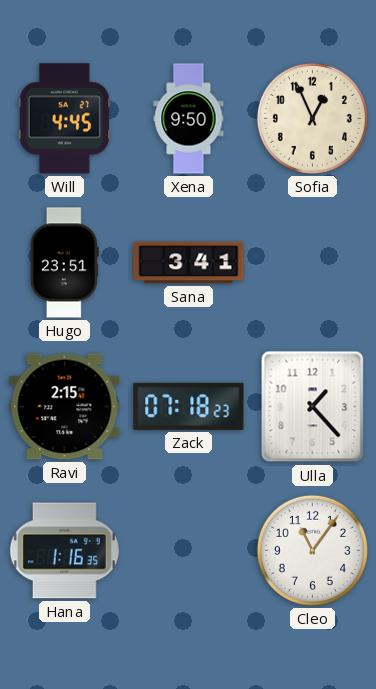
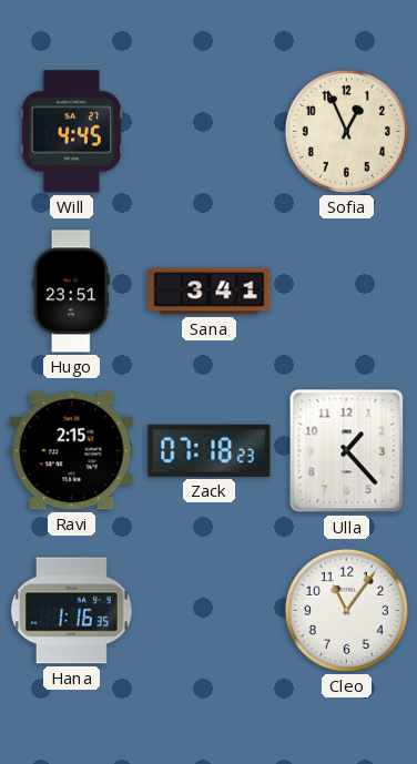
Xena: 9:50 -> none (189, 119)
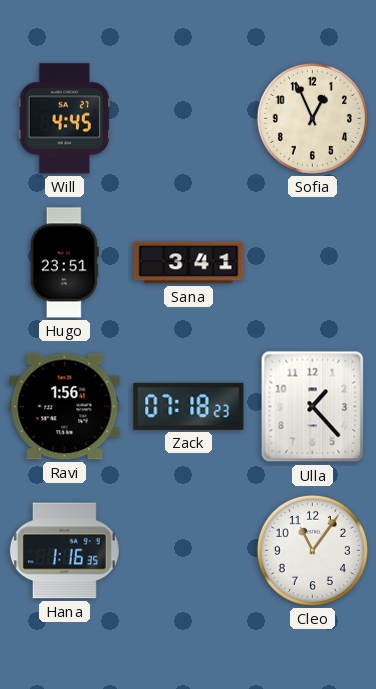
Ravi: 2:15 -> 1:56 (65, 407)
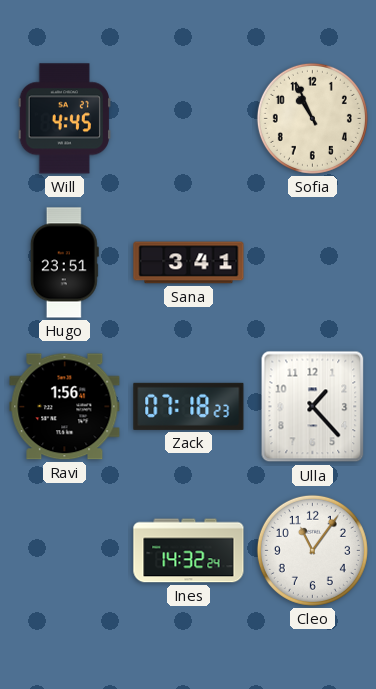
Sofia: 12:56 -> 10:56 (312, 118)
Hana: 1:16 -> none (64, 551)
Ines: none -> 14:32 (189, 551)
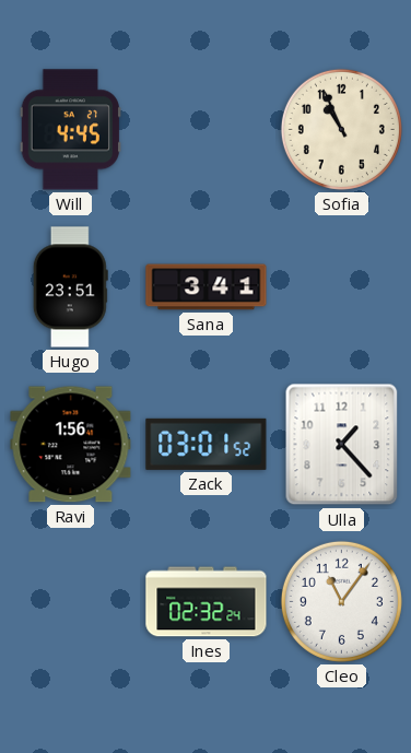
Zack: 07:18 -> 03:01 (207, 444)
Ines: 14:32 -> 02:32 (207, 602)
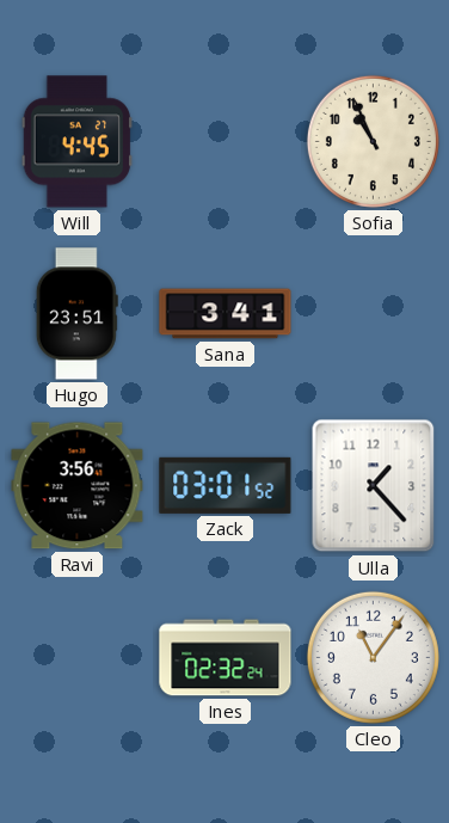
Ravi: 1:56 -> 3:56 (78, 486)
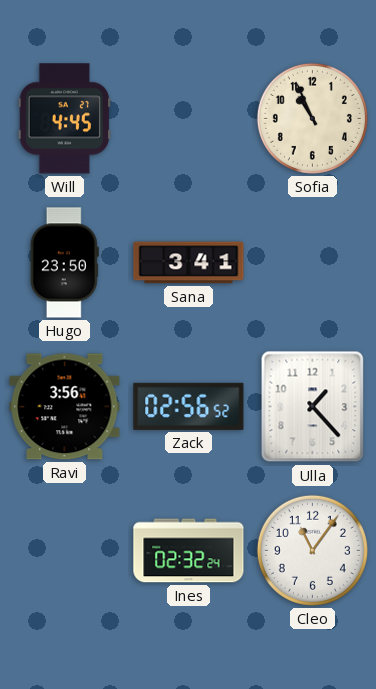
Hugo: 23:51 -> 23:50 (64, 263)
Zack: 03:01 -> 02:56 (189, 406)
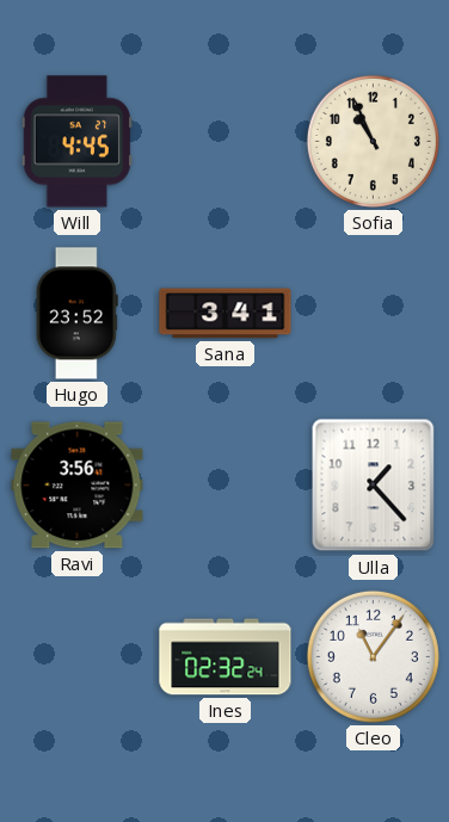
Hugo: 23:50 -> 23:52 (76, 314)
Zack: 02:56 -> none (189, 406)
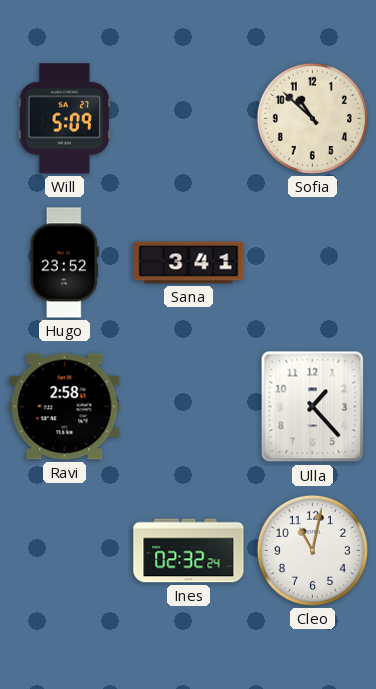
Will: 4:45 -> 5:09 (65, 119)
Sofia: 10:56 -> 10:52 (312, 118)
Ravi: 3:56 -> 2:58 (65, 407)
Cleo: 11:06 -> 11:02 (312, 550)
